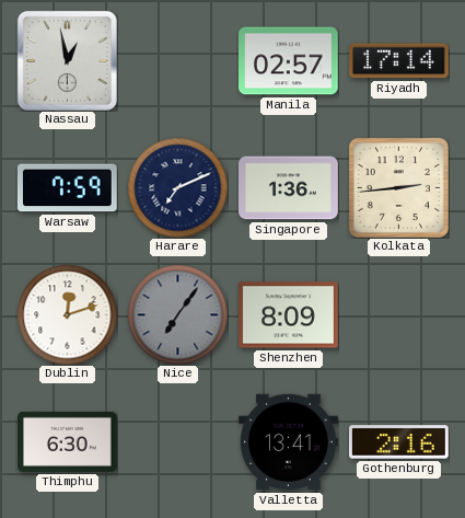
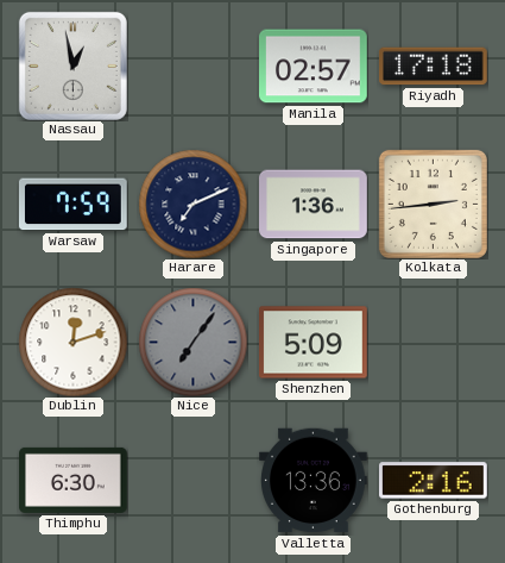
Riyadh: 17:14 -> 17:18 (434, 67)
Shenzhen: 8:09 -> 5:09 (314, 343)
Valletta: 13:41 -> 13:36 (314, 481)
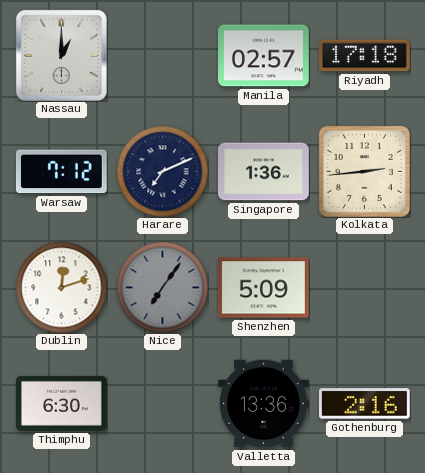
Nassau: 12:58 -> 1:00 (61, 55)
Warsaw: 7:59 -> 7:12 (61, 172)
